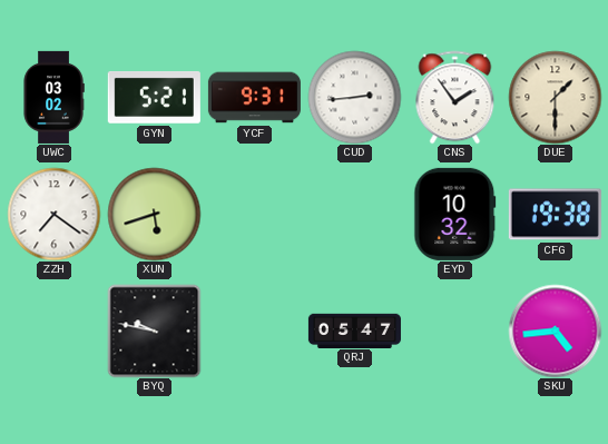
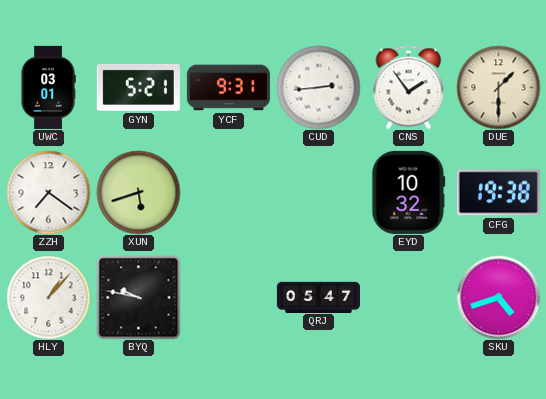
UWC: 03:02 -> 03:01 (48, 87)
HLY: none -> 1:07 (48, 297)
SKU: 4:44 -> 4:42 (498, 297)
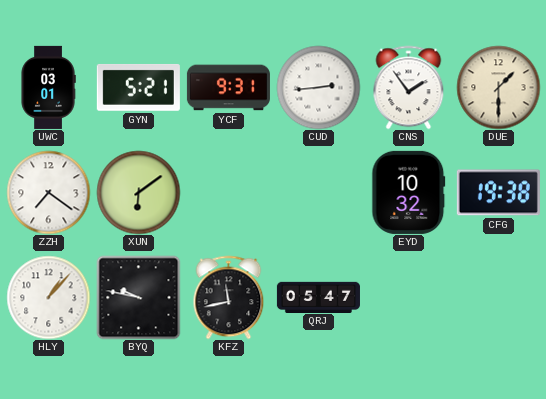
XUN: 5:42 -> 6:09 (138, 192)
KFZ: none -> 11:43 (229, 297)
SKU: 4:42 -> none (498, 297)
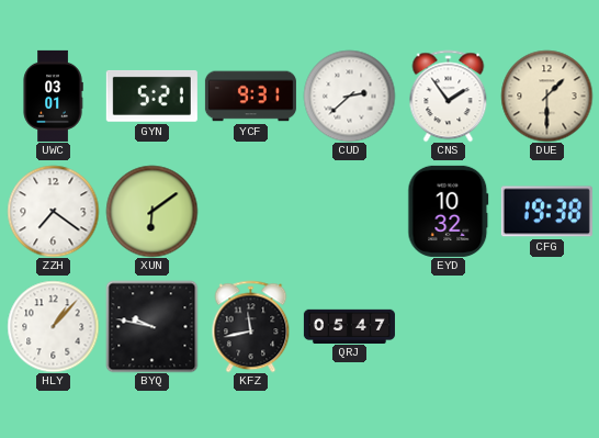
CUD: 2:44 -> 2:38 (349, 96)
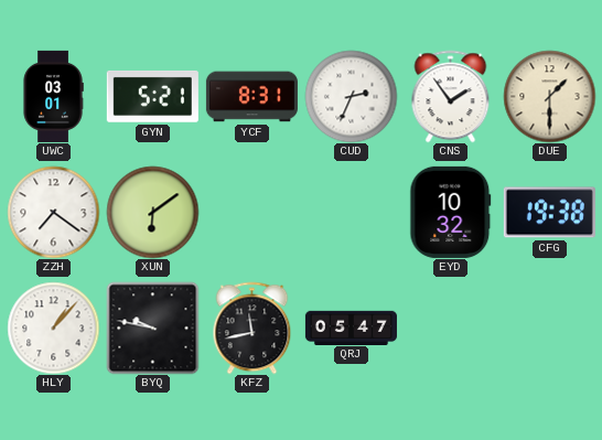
YCF: 9:31 -> 8:31 (251, 97)
CUD: 2:38 -> 2:34 (351, 96)
